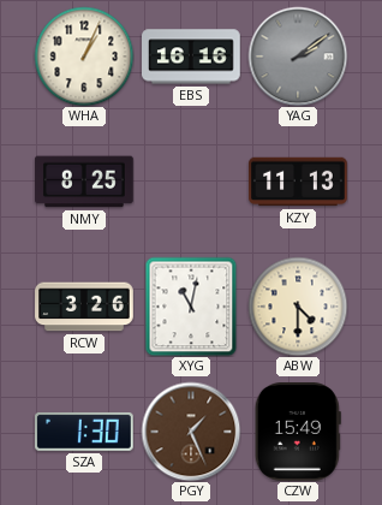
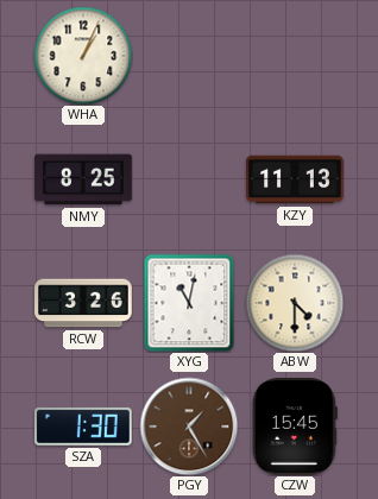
EBS: 16:16 -> none (192, 57)
YAG: 2:09 -> none (298, 57)
PGY: 1:26 -> 1:25 (189, 427)
CZW: 15:49 -> 15:45 (295, 428)
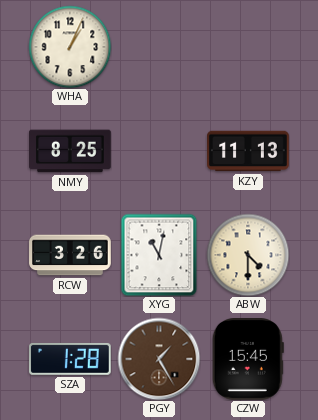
SZA: 1:30 -> 1:28 (71, 359)
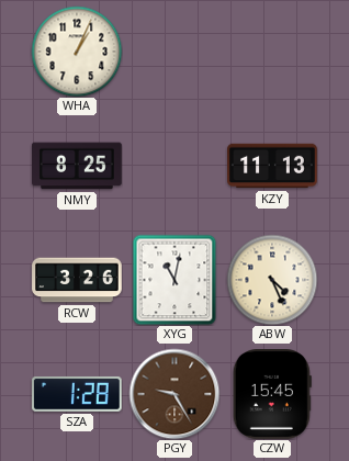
ABW: 4:30 -> 4:26 (272, 280)
PGY: 1:25 -> 9:25 (174, 394)
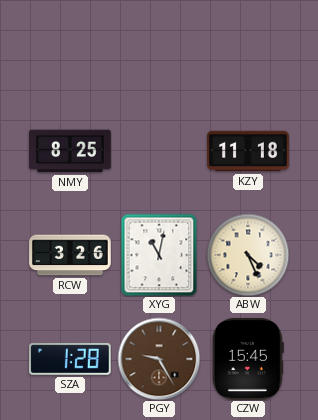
WHA: 1:04 -> none (77, 52)
KZY: 11:13 -> 11:18 (248, 151)
